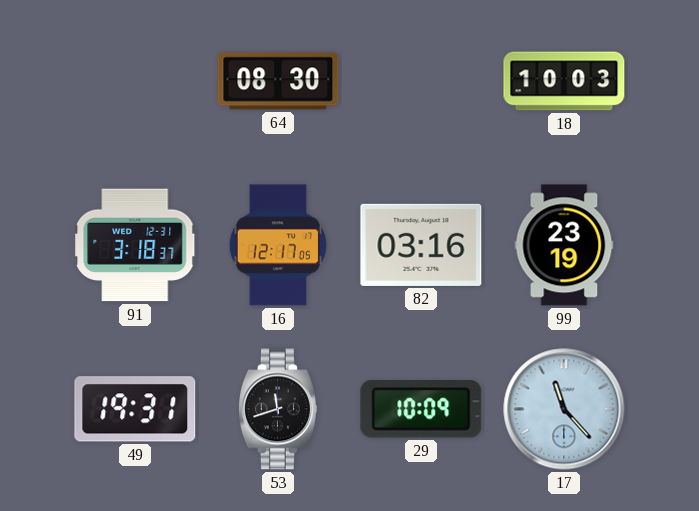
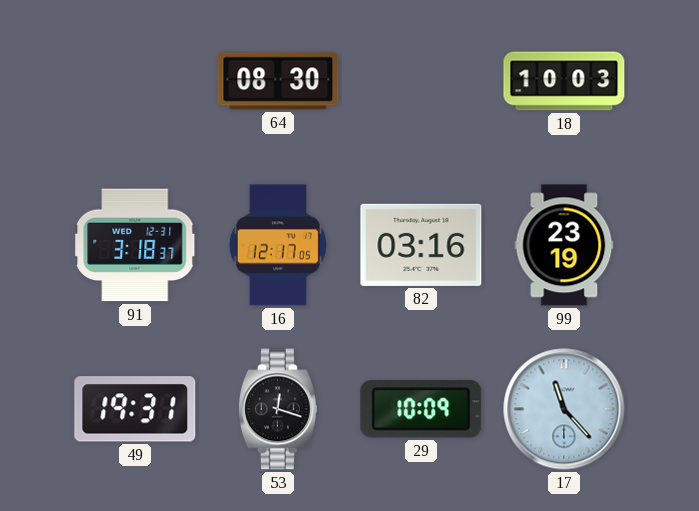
53: 11:42 -> 12:18 (278, 409)
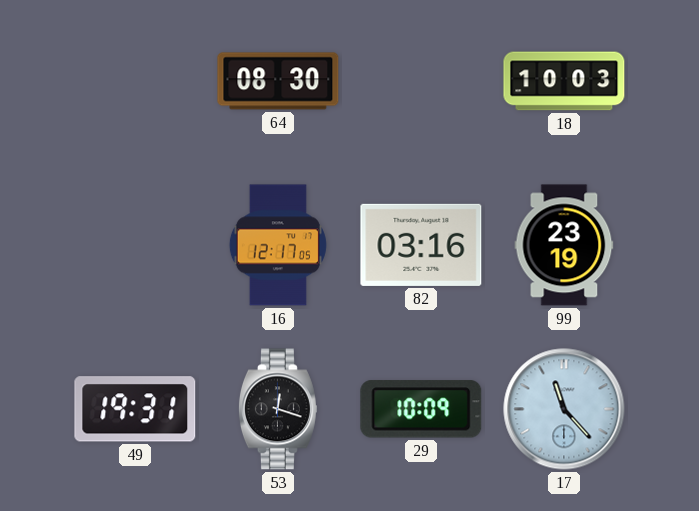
91: 3:18 -> none (135, 245)
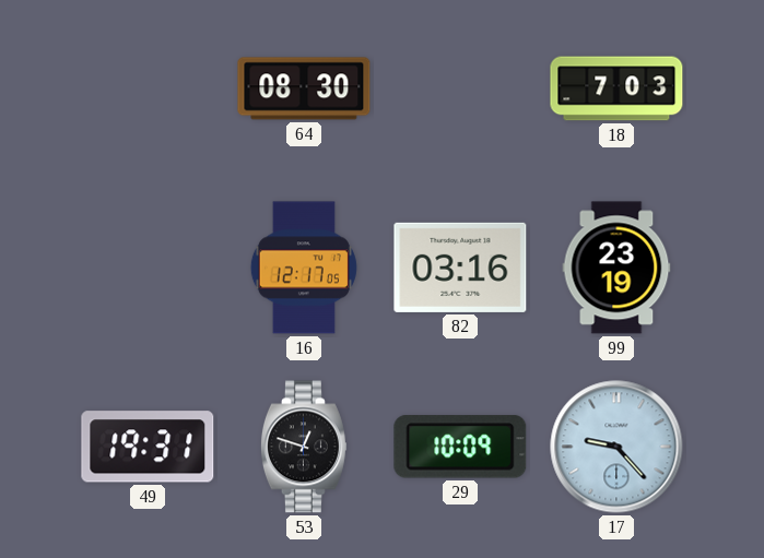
18: 10:03 -> 7:03 (616, 88)
53: 12:18 -> 12:48 (304, 447)
17: 11:23 -> 9:23 (616, 447)
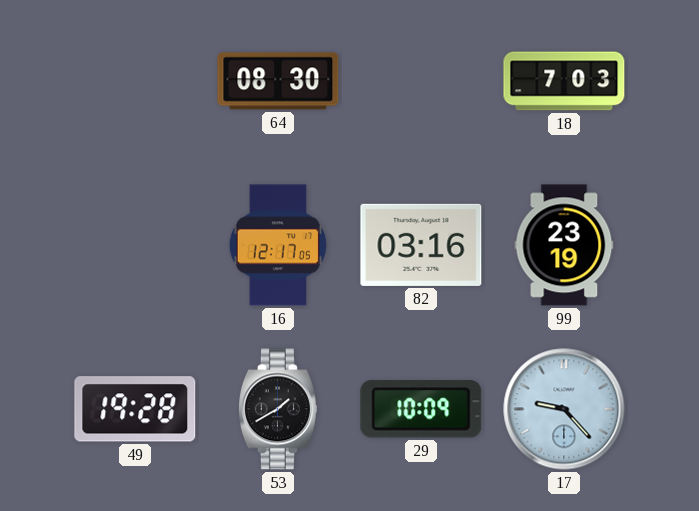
49: 19:31 -> 19:28 (135, 409)
53: 12:48 -> 1:40 (278, 409)
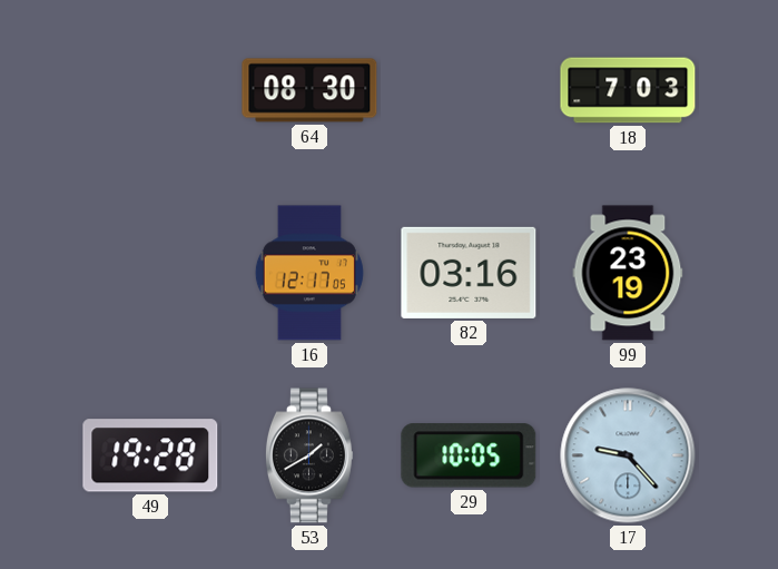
29: 10:09 -> 10:05 (469, 455)
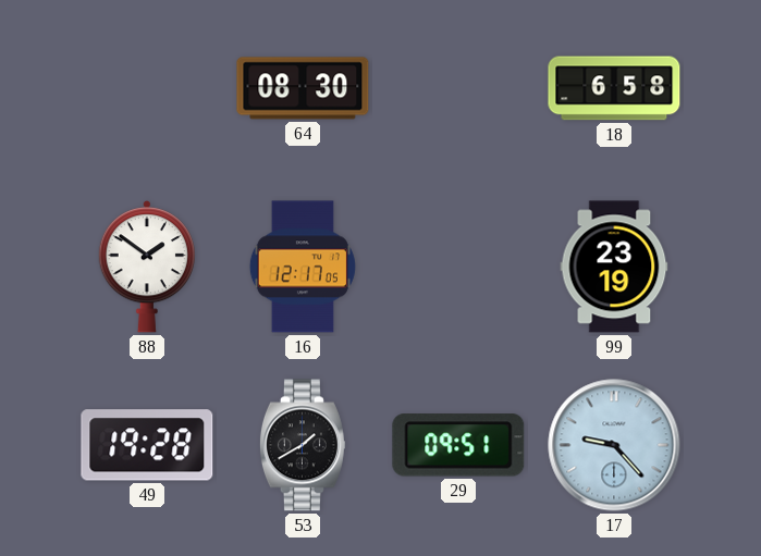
18: 7:03 -> 6:58 (614, 88)
88: none -> 1:51 (146, 268)
82: 03:16 -> none (469, 273)
29: 10:05 -> 09:51 (458, 445)
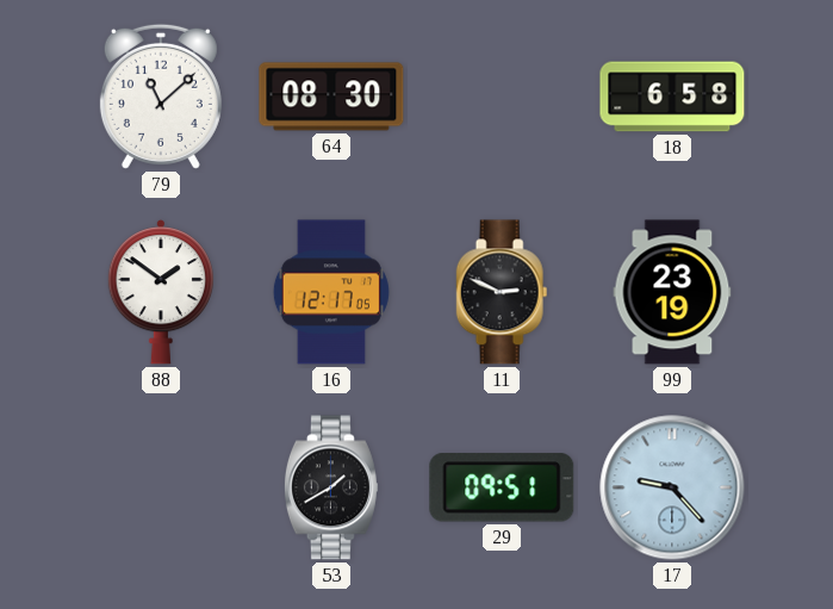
79: none -> 11:08 (161, 97)
11: none -> 2:49 (502, 292)
49: 19:28 -> none (147, 445)
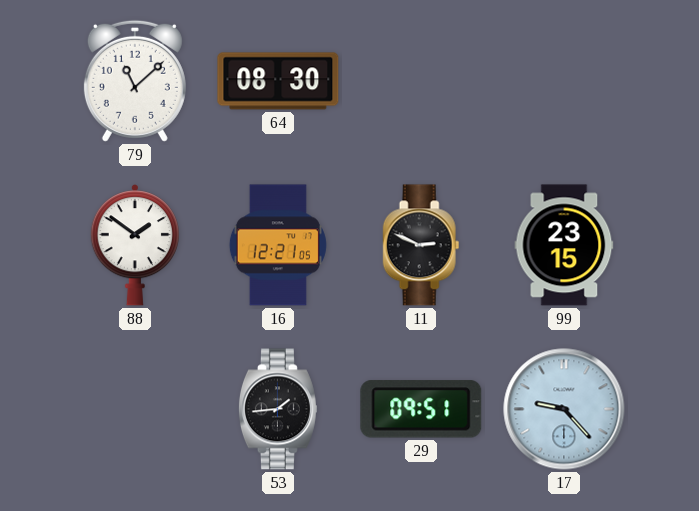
18: 6:58 -> none (672, 97)
16: 12:17 -> 12:21 (278, 245)
99: 23:19 -> 23:15 (564, 245)
53: 1:40 -> 1:44 (278, 409)
